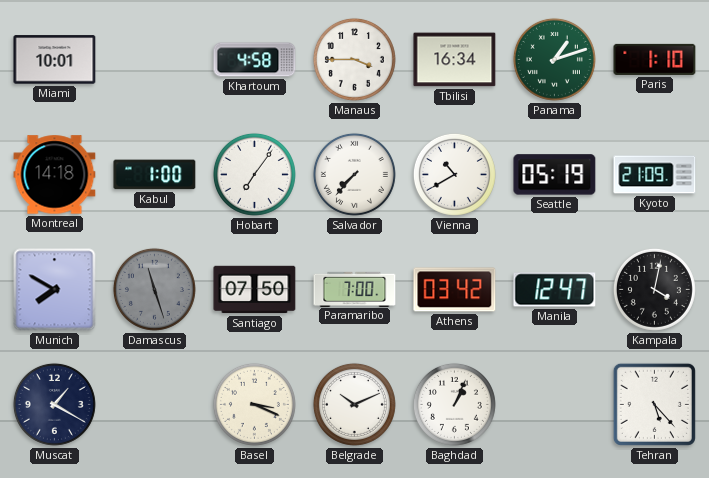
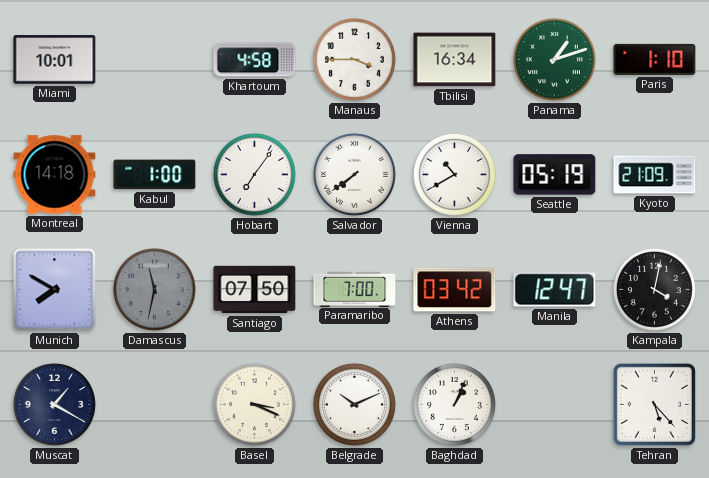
Salvador: 7:37 -> 7:39 (354, 174)
Damascus: 11:27 -> 11:32 (154, 289)
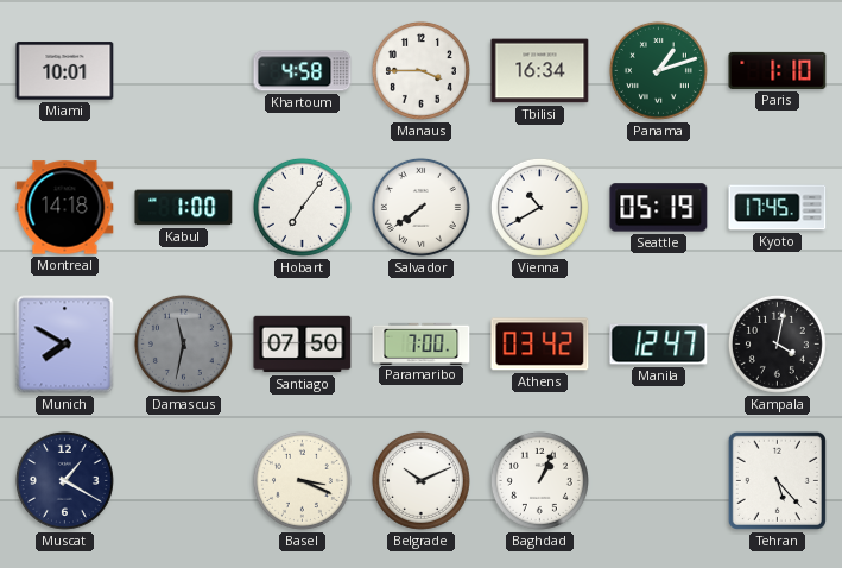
Kyoto: 21:09 -> 17:45 (778, 208)
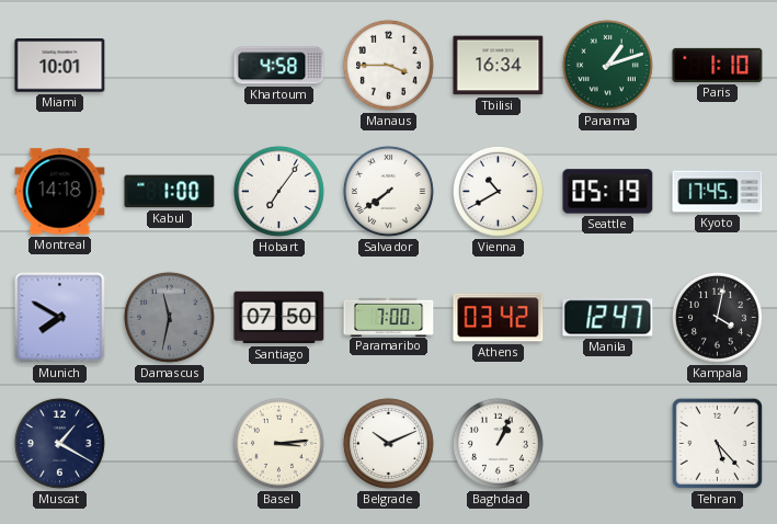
Basel: 3:19 -> 3:14 (278, 443)
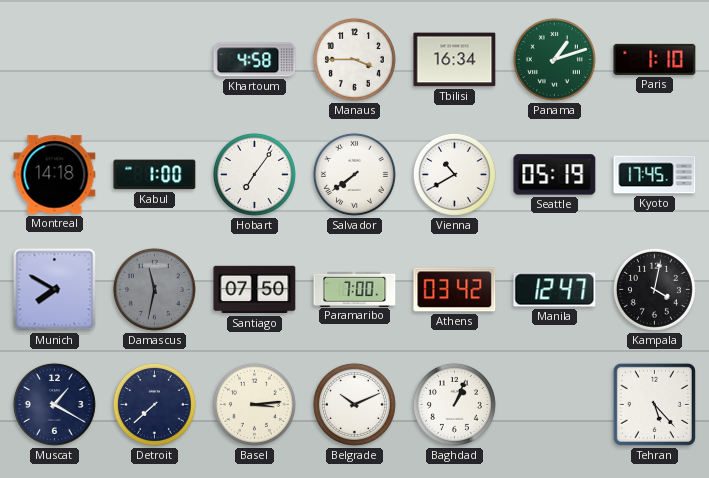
Miami: 10:01 -> none (60, 66)
Detroit: none -> 7:38 (154, 404)
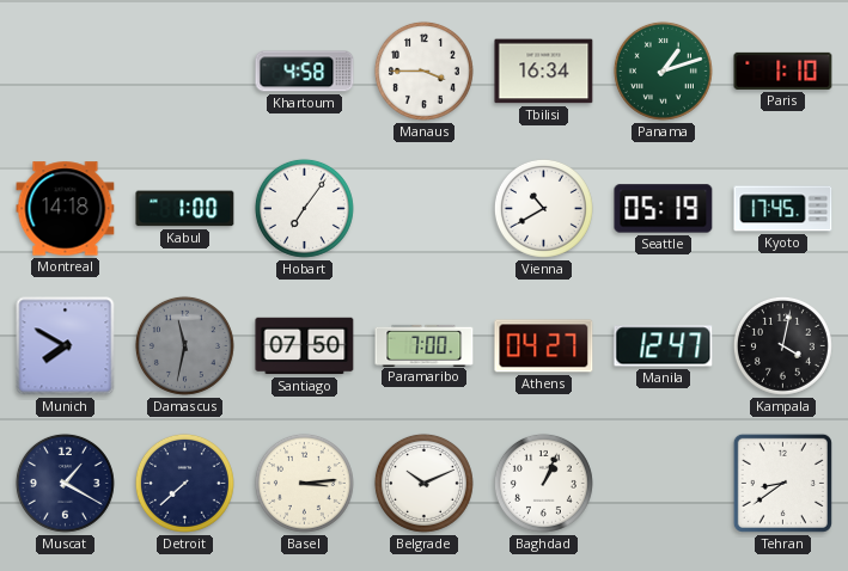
Salvador: 7:39 -> none (354, 174)
Athens: 03:42 -> 04:27 (544, 346)
Tehran: 5:23 -> 8:39 (782, 483)
